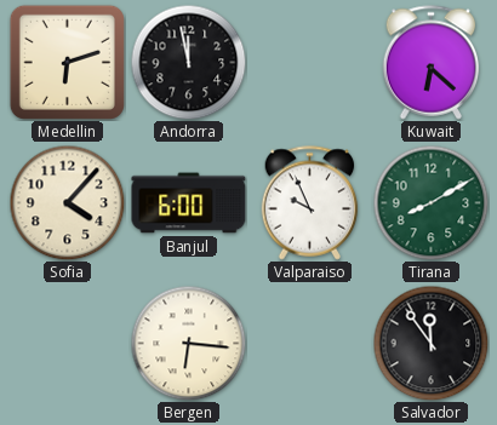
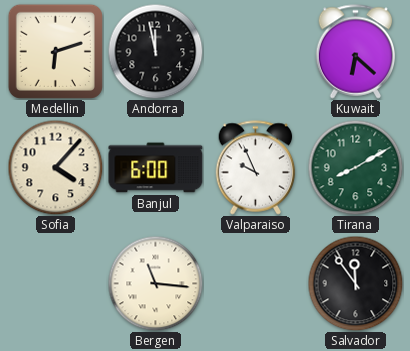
Bergen: 6:16 -> 11:16 (155, 283)
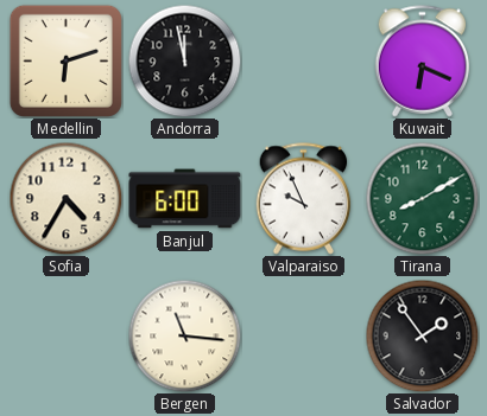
Kuwait: 6:22 -> 6:19 (423, 62)
Sofia: 4:07 -> 4:35 (65, 198)
Salvador: 11:54 -> 1:54 (422, 335)
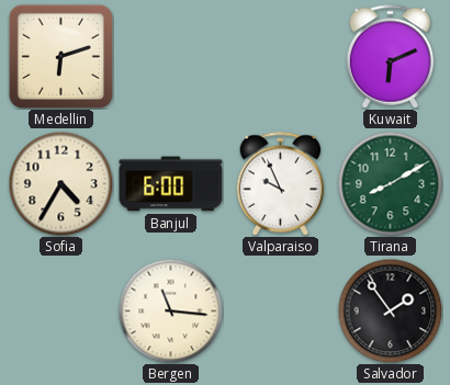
Andorra: 11:58 -> none (184, 60)
Kuwait: 6:19 -> 6:11 (391, 57)
